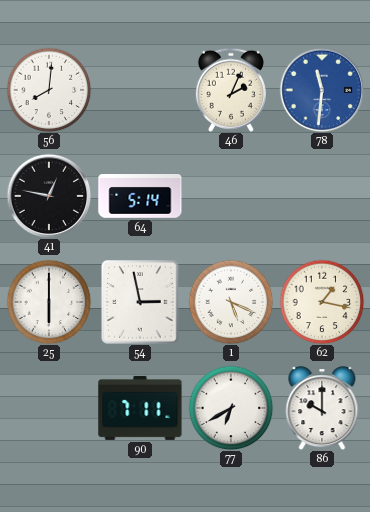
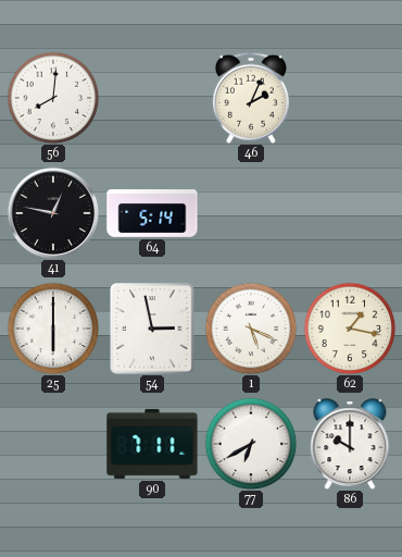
78: 11:31 -> none (322, 90)
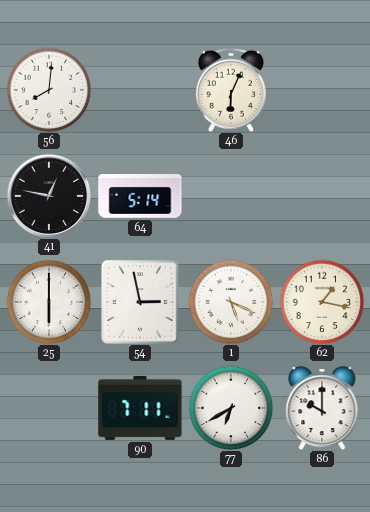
46: 2:04 -> 6:04 (231, 90)
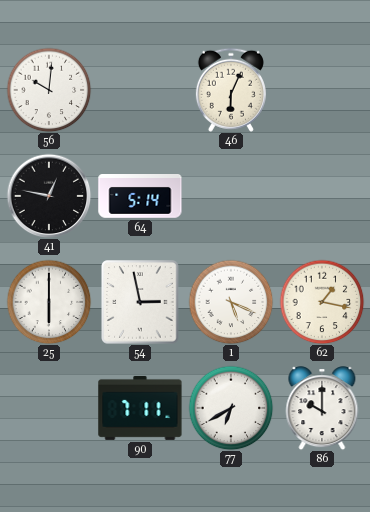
56: 8:01 -> 10:01 (49, 90)
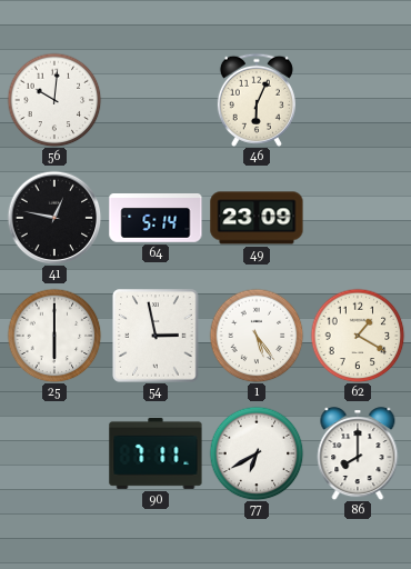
49: none -> 23:09 (257, 218)
1: 5:19 -> 5:24 (257, 336)
62: 1:17 -> 1:20 (358, 336)
86: 10:00 -> 8:00 (358, 453)
